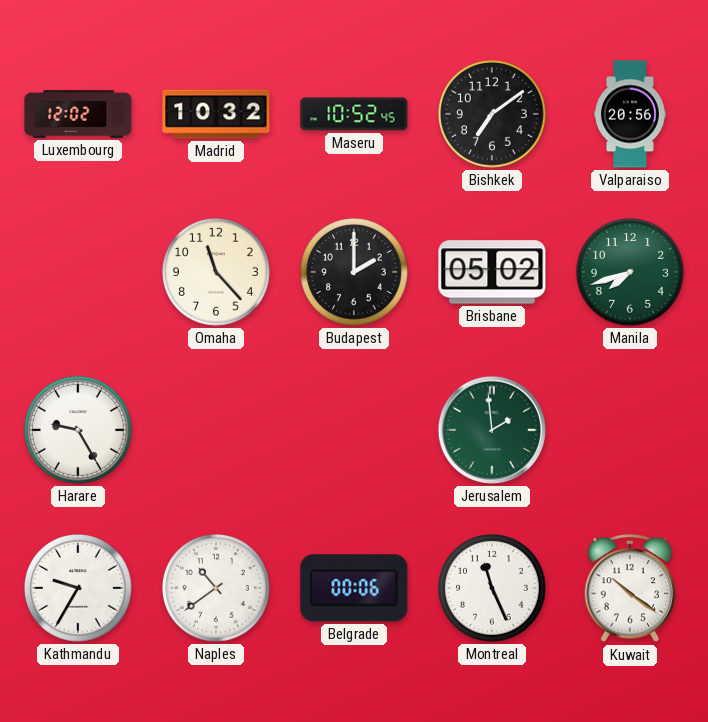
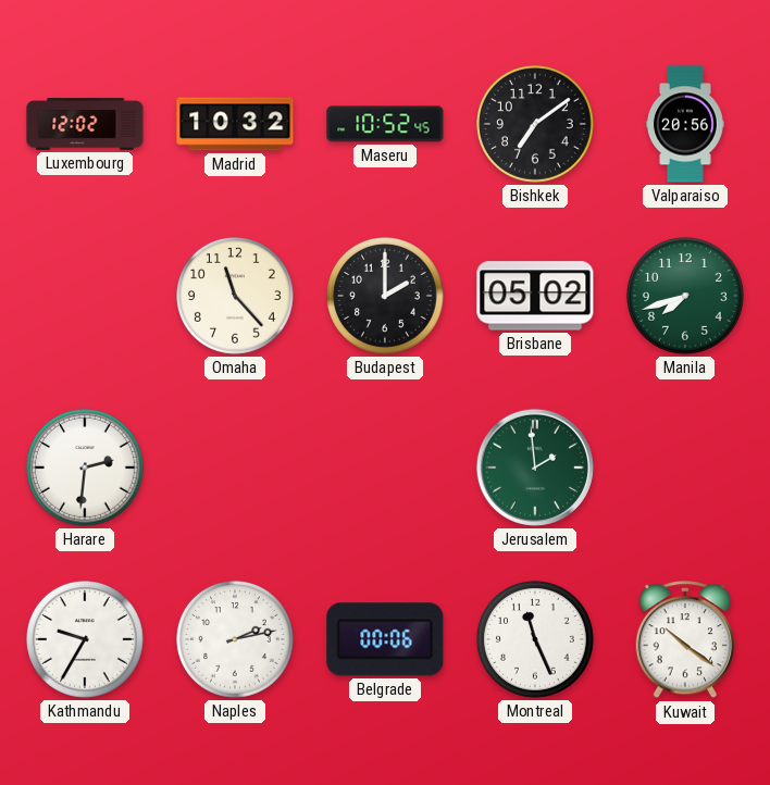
Harare: 9:25 -> 2:31 (86, 469)
Naples: 10:39 -> 2:13 (236, 640)
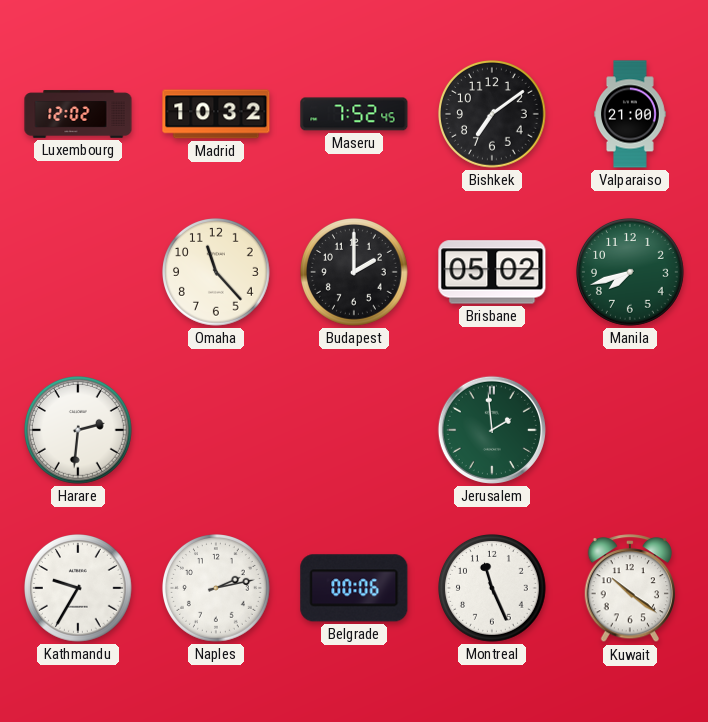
Maseru: 10:52 -> 7:52 (354, 114)
Valparaiso: 20:56 -> 21:00 (631, 114)
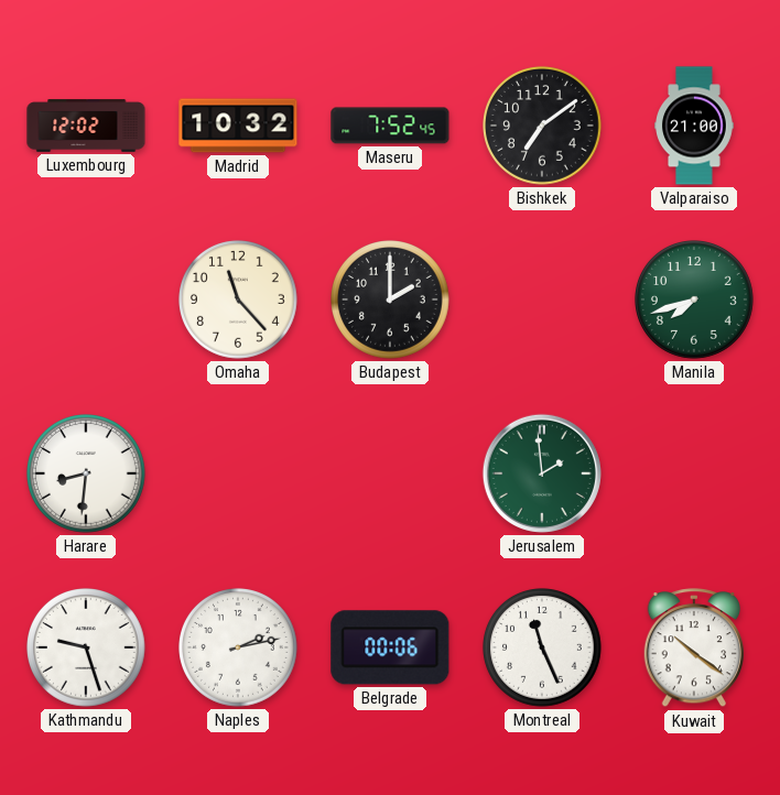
Brisbane: 05:02 -> none (492, 272)
Harare: 2:31 -> 8:31 (87, 475)
Kathmandu: 9:35 -> 9:27 (87, 649)
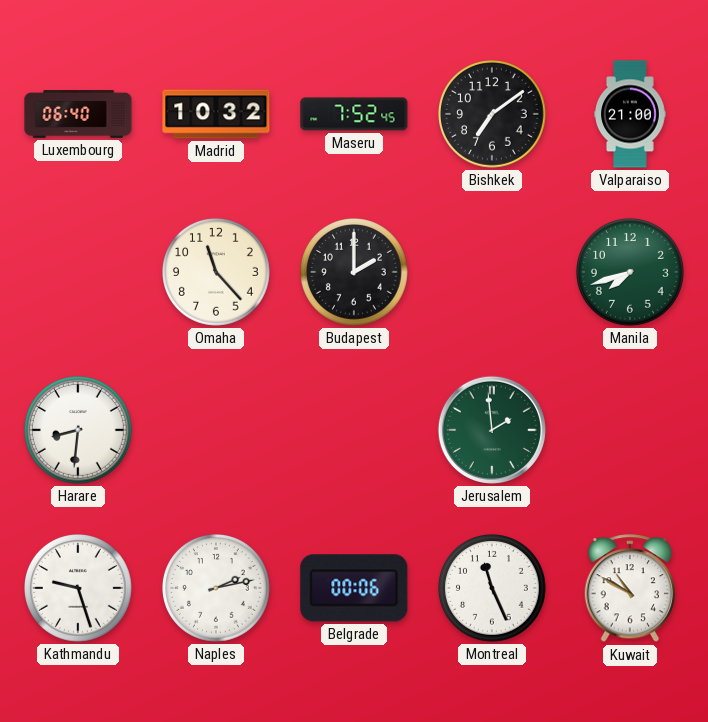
Luxembourg: 12:02 -> 06:40 (78, 114)
Kuwait: 10:21 -> 10:50 (629, 589)
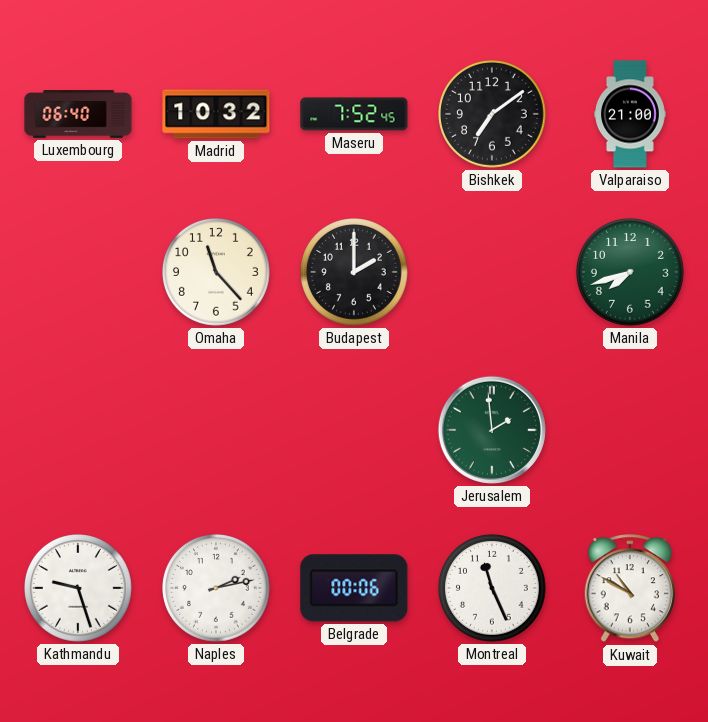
Harare: 8:31 -> none (79, 431)
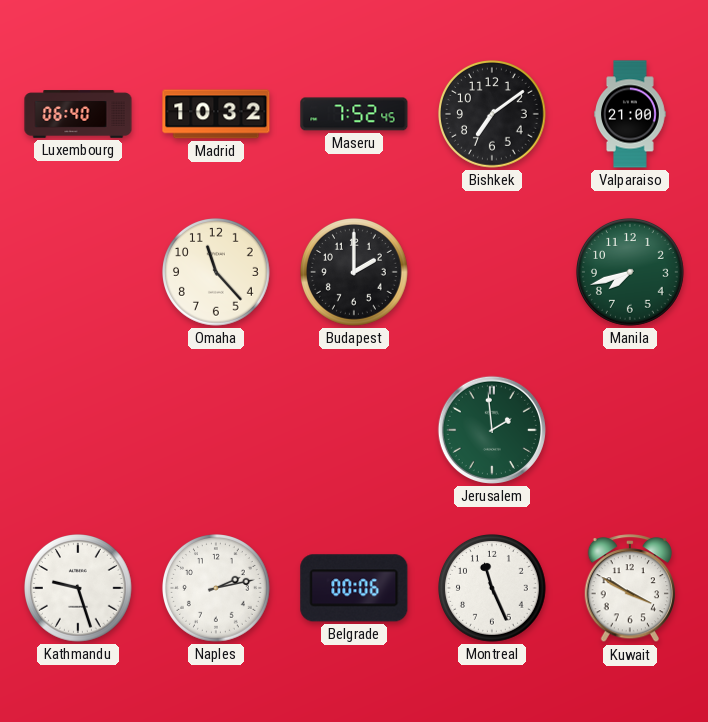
Kuwait: 10:50 -> 3:50 (629, 589)
